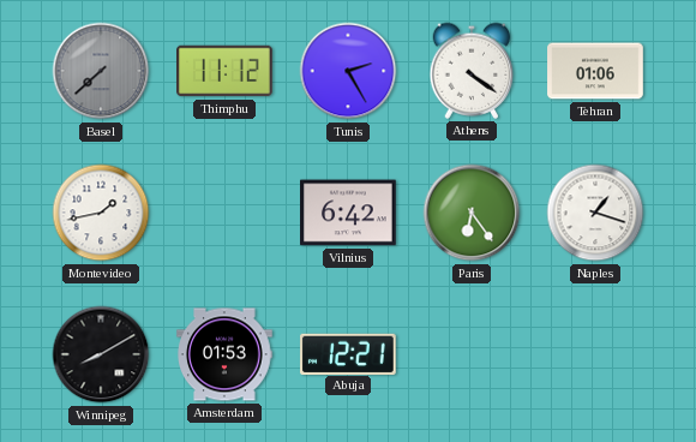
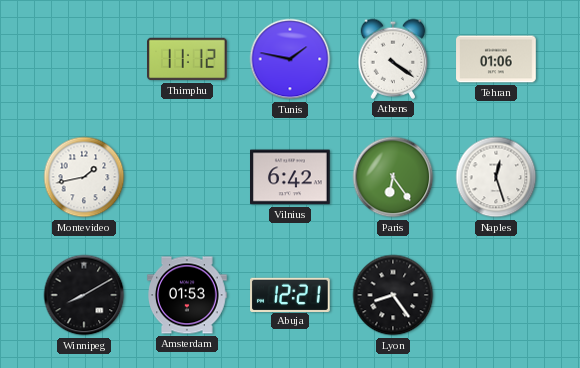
Basel: 7:38 -> none (101, 71)
Tunis: 2:25 -> 1:47 (290, 59)
Naples: 1:18 -> 12:27 (496, 177)
Lyon: none -> 8:24 (393, 295)
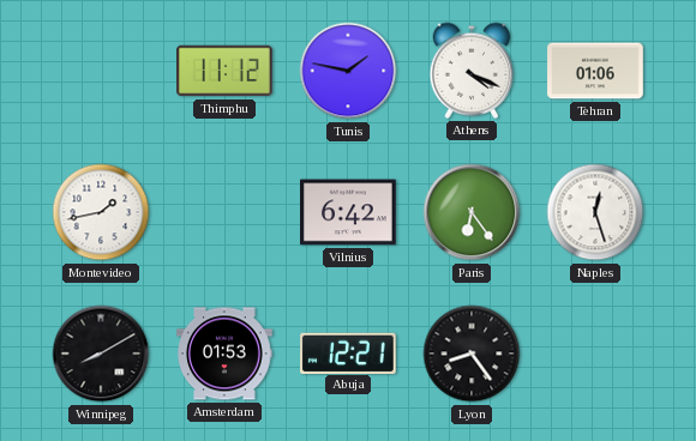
Athens: 4:21 -> 4:19 (472, 71)
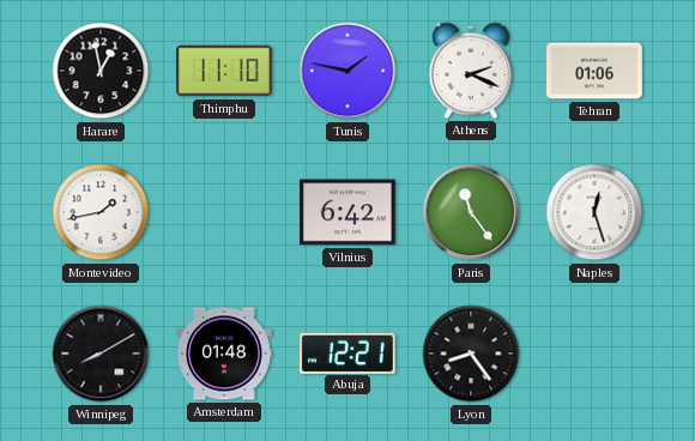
Harare: none -> 12:58 (101, 71)
Thimphu: 11:12 -> 11:10 (225, 71)
Athens: 4:19 -> 2:19 (471, 71)
Paris: 6:24 -> 11:24 (471, 212)
Amsterdam: 01:53 -> 01:48 (224, 354)
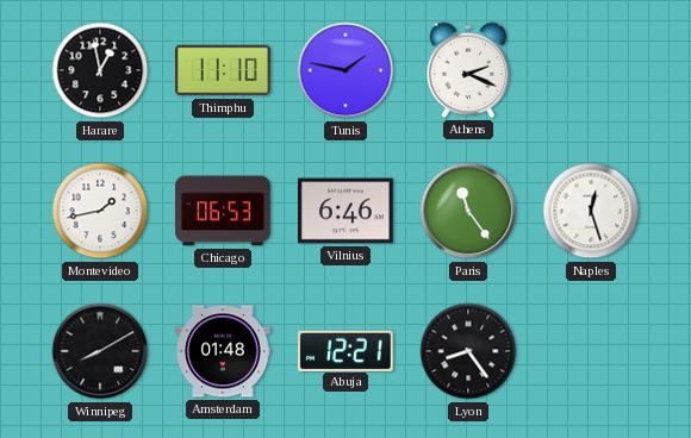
Tehran: 01:06 -> none (594, 71)
Chicago: none -> 06:53 (223, 211)
Vilnius: 6:42 -> 6:46 (347, 211)
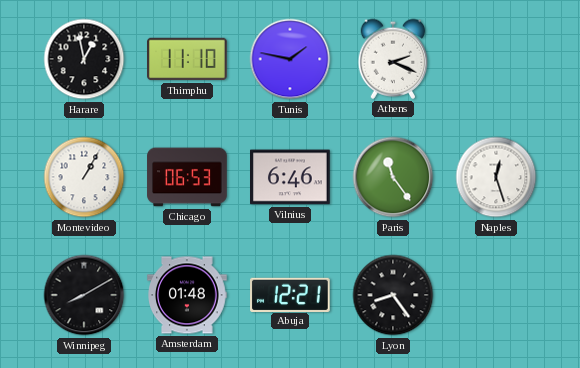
Montevideo: 1:43 -> 1:05 (84, 177)
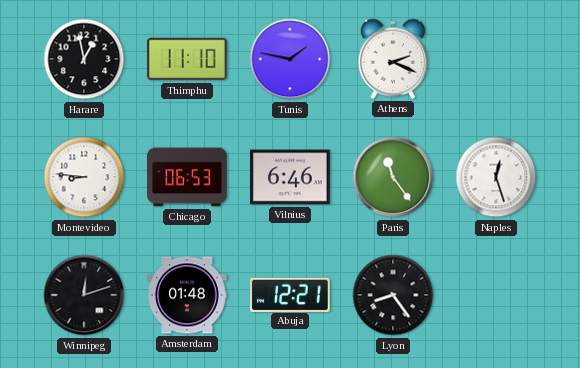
Montevideo: 1:05 -> 8:46 (84, 177)
Winnipeg: 8:10 -> 12:12 (84, 295)
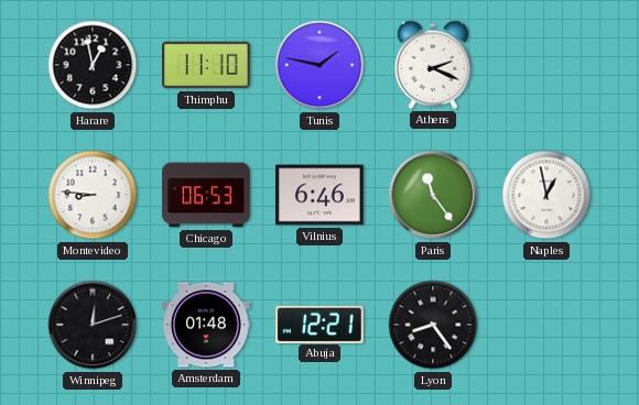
Naples: 12:27 -> 12:58 (546, 195)
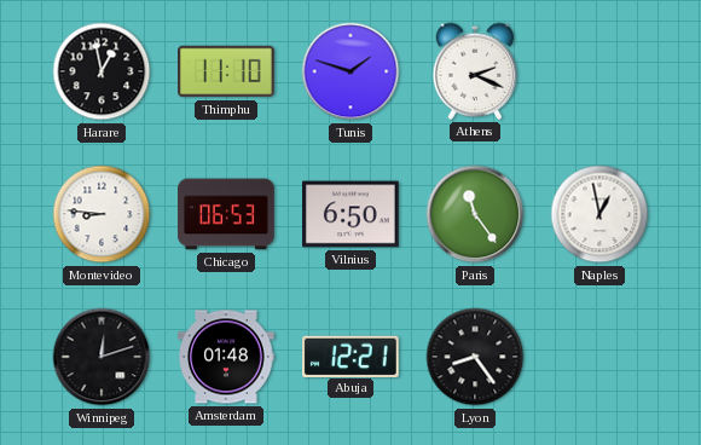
Tunis: 1:47 -> 1:48 (350, 71)
Vilnius: 6:46 -> 6:50 (352, 214)
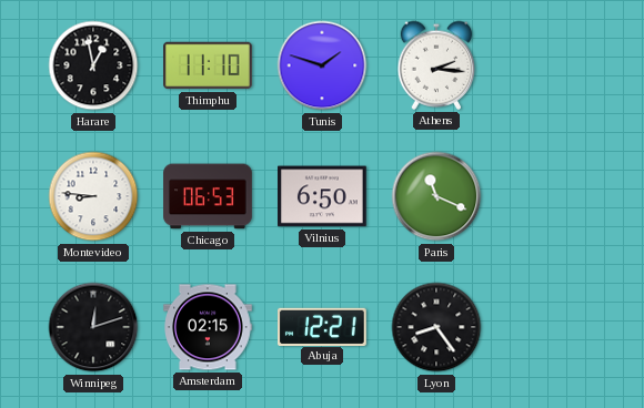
Athens: 2:19 -> 2:16 (436, 65)
Paris: 11:24 -> 11:19 (436, 196)
Naples: 12:58 -> none (599, 214)
Amsterdam: 01:48 -> 02:15 (208, 327)
